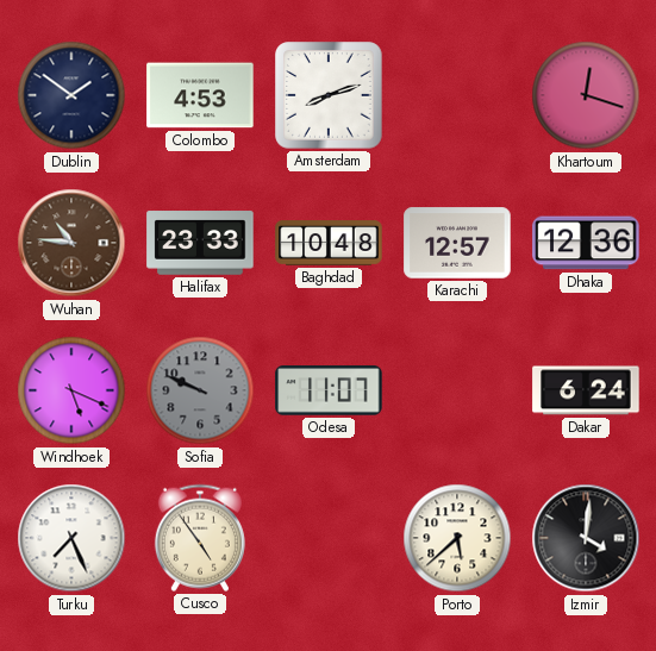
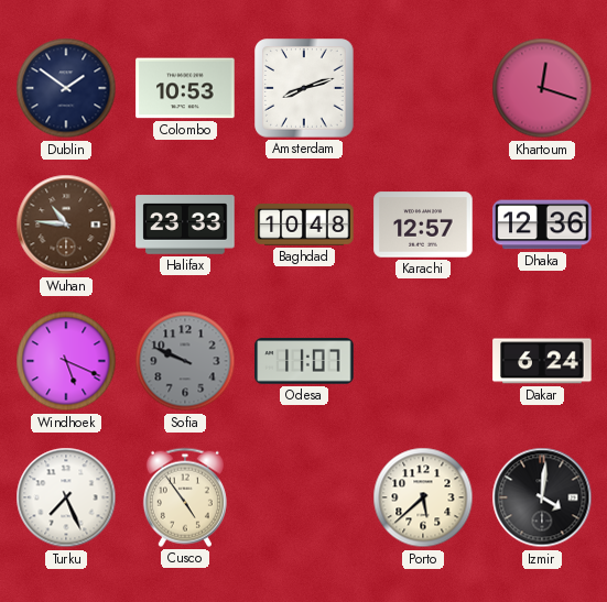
Colombo: 4:53 -> 10:53 (185, 88)
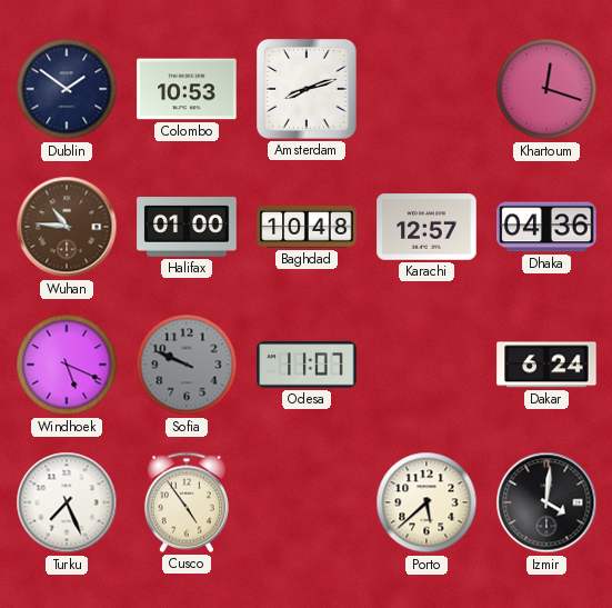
Halifax: 23:33 -> 01:00 (187, 227)
Dhaka: 12:36 -> 04:36 (546, 227)
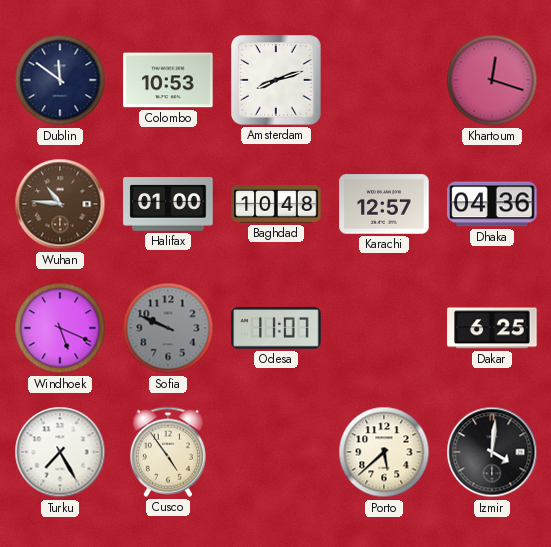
Dublin: 1:51 -> 11:51 (60, 80)
Dakar: 6:24 -> 6:25 (492, 328)
Turku: 7:26 -> 7:25 (60, 452)
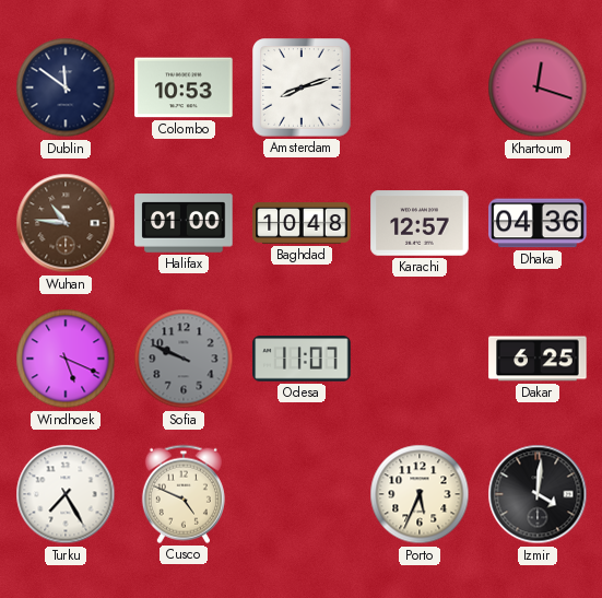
Cusco: 4:54 -> 4:49 (184, 494)
Porto: 5:38 -> 5:34 (420, 494)
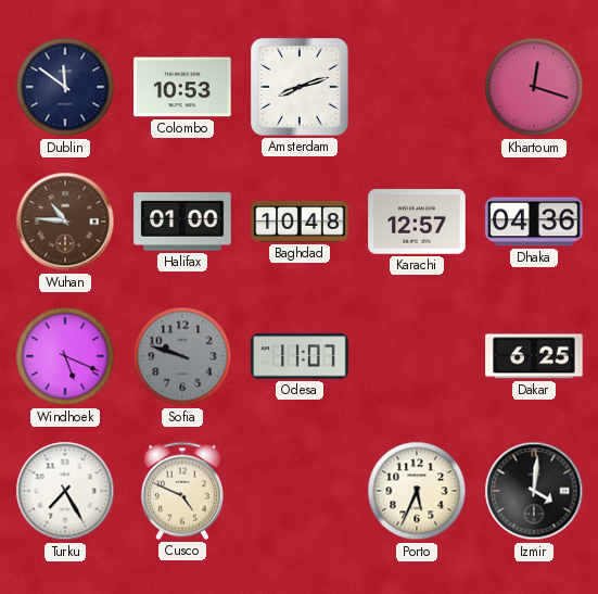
Sofia: 9:49 -> 9:48 (182, 356)
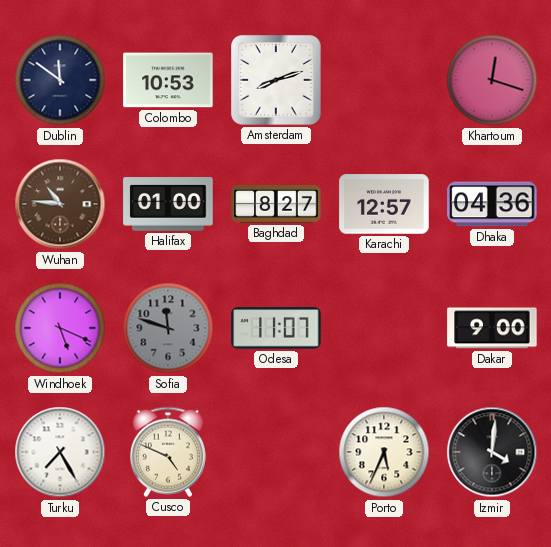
Baghdad: 10:48 -> 8:27 (276, 204)
Sofia: 9:48 -> 11:48 (168, 328)
Dakar: 6:25 -> 9:00 (492, 328)
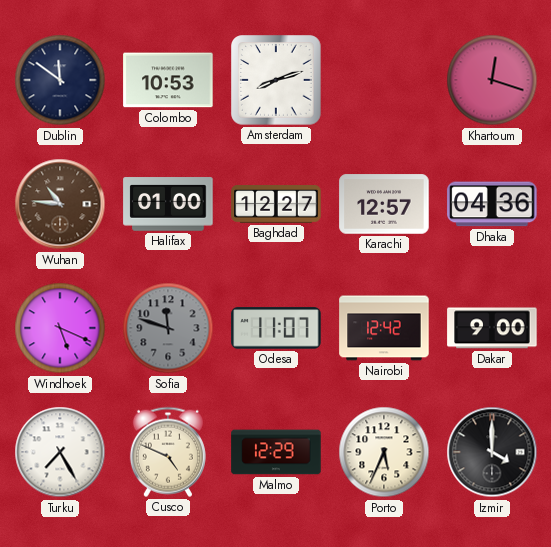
Baghdad: 8:27 -> 12:27 (276, 204)
Nairobi: none -> 12:42 (384, 328)
Malmo: none -> 12:29 (276, 452)
Izmir: 4:01 -> 4:00 (492, 452)
